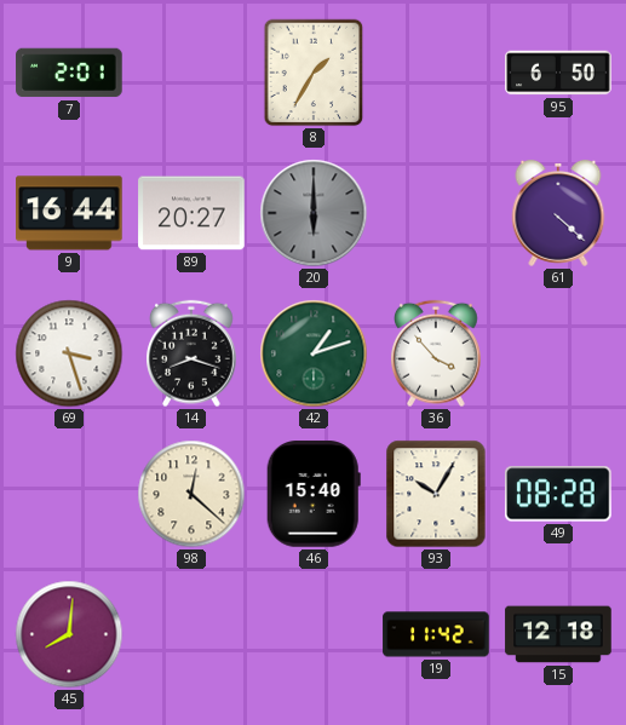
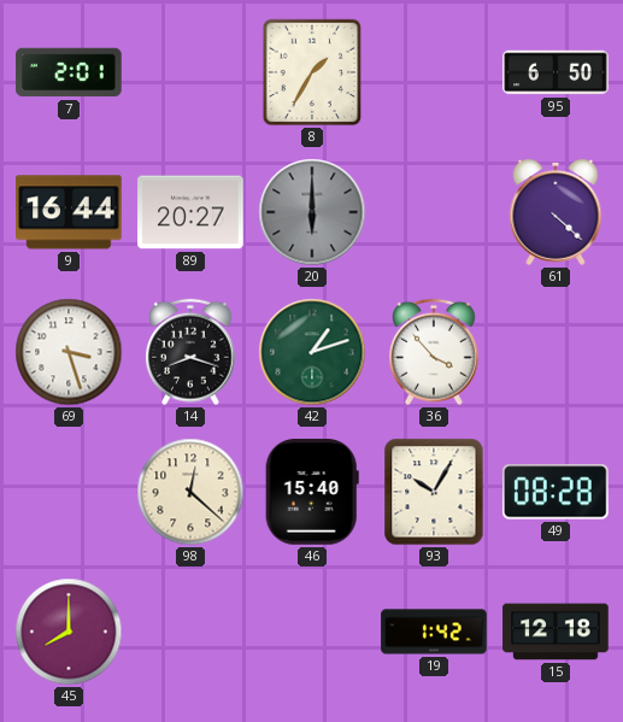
45: 8:01 -> 8:00 (69, 632)
19: 11:42 -> 1:42 (434, 632)
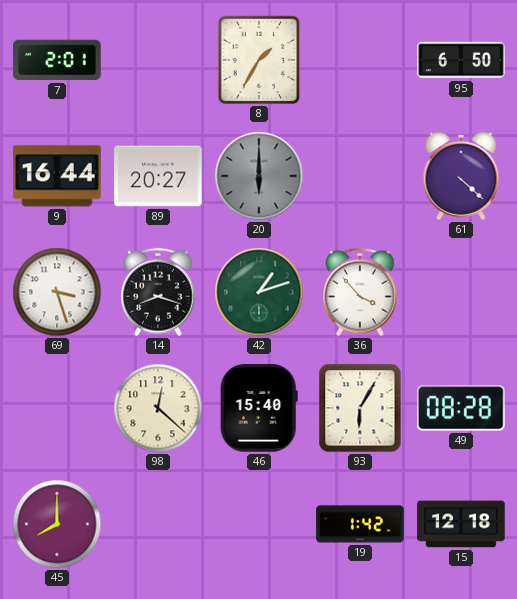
93: 10:05 -> 6:05 (360, 408)
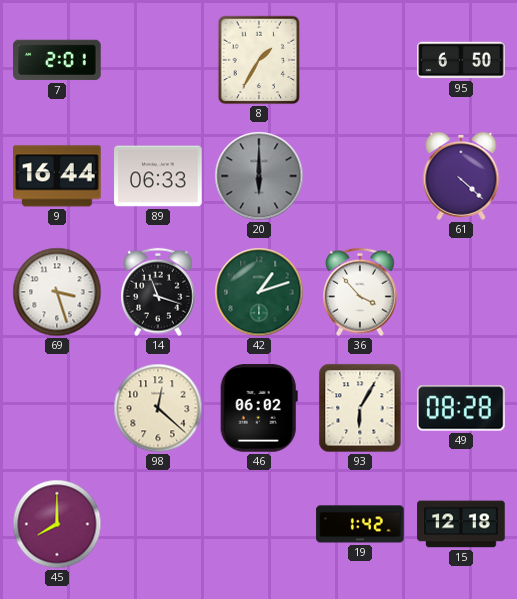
89: 20:27 -> 06:33 (158, 176)
14: 8:18 -> 11:18 (159, 292)
46: 15:40 -> 06:02 (259, 408)
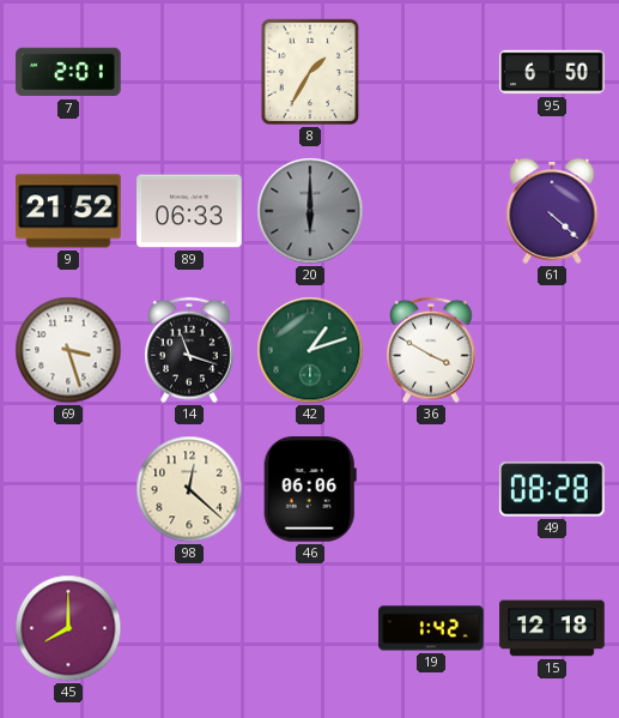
9: 16:44 -> 21:52 (68, 211)
36: 3:53 -> 3:50 (432, 350)
46: 06:02 -> 06:06 (310, 489)
93: 6:05 -> none (360, 408)
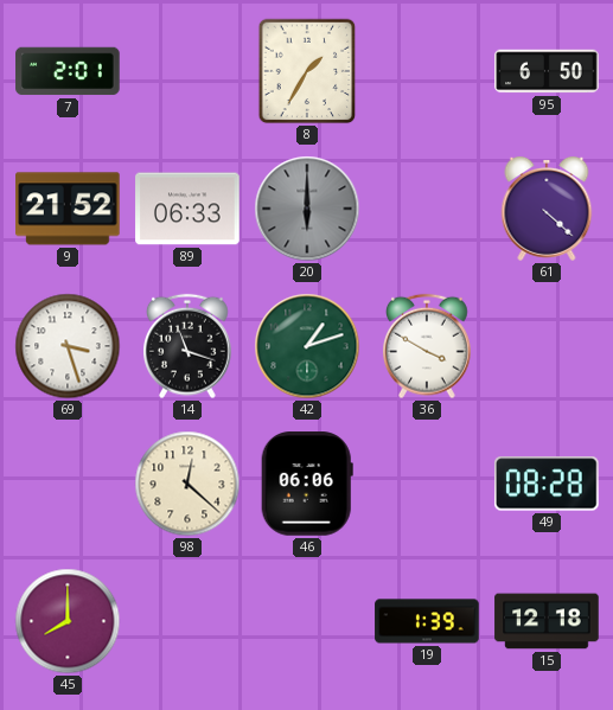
19: 1:42 -> 1:39 (427, 621)
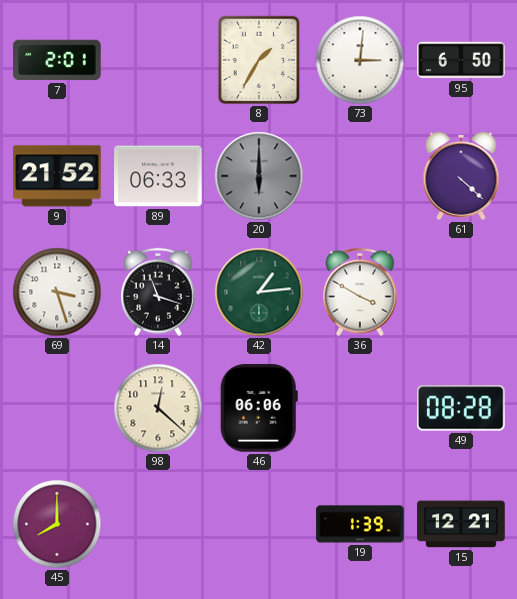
73: none -> 3:01 (360, 60)
42: 1:12 -> 1:14 (259, 292)
15: 12:18 -> 12:21 (461, 524)
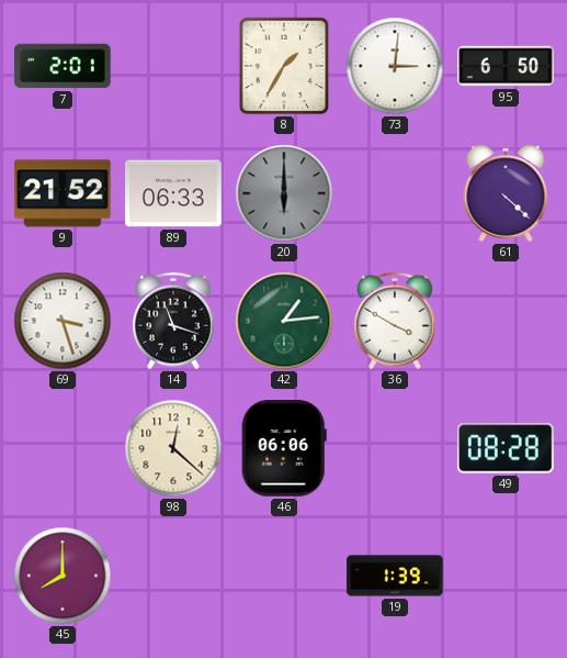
15: 12:21 -> none (461, 524)
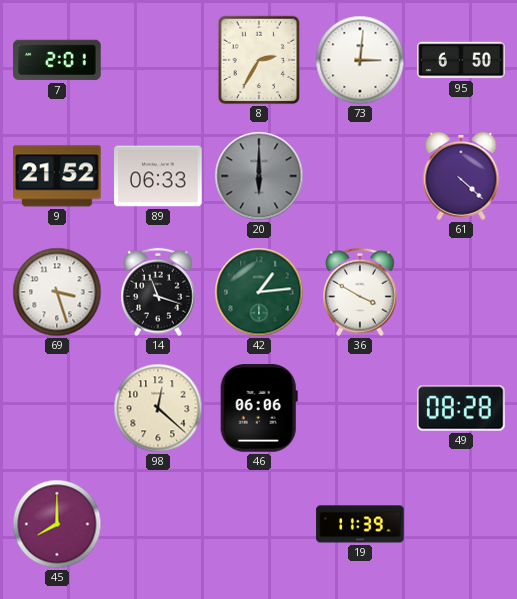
8: 1:35 -> 2:35 (259, 60)
19: 1:39 -> 11:39 (360, 524)
